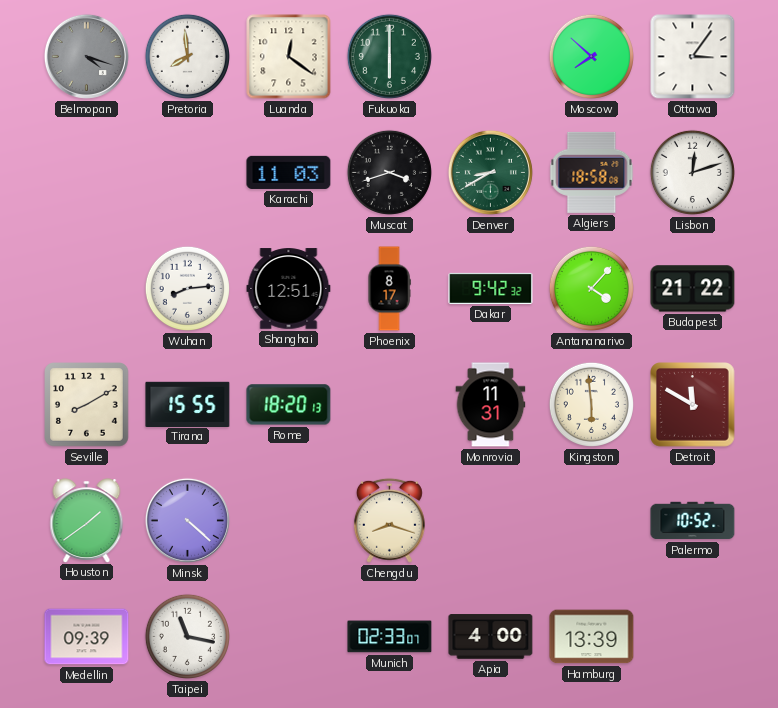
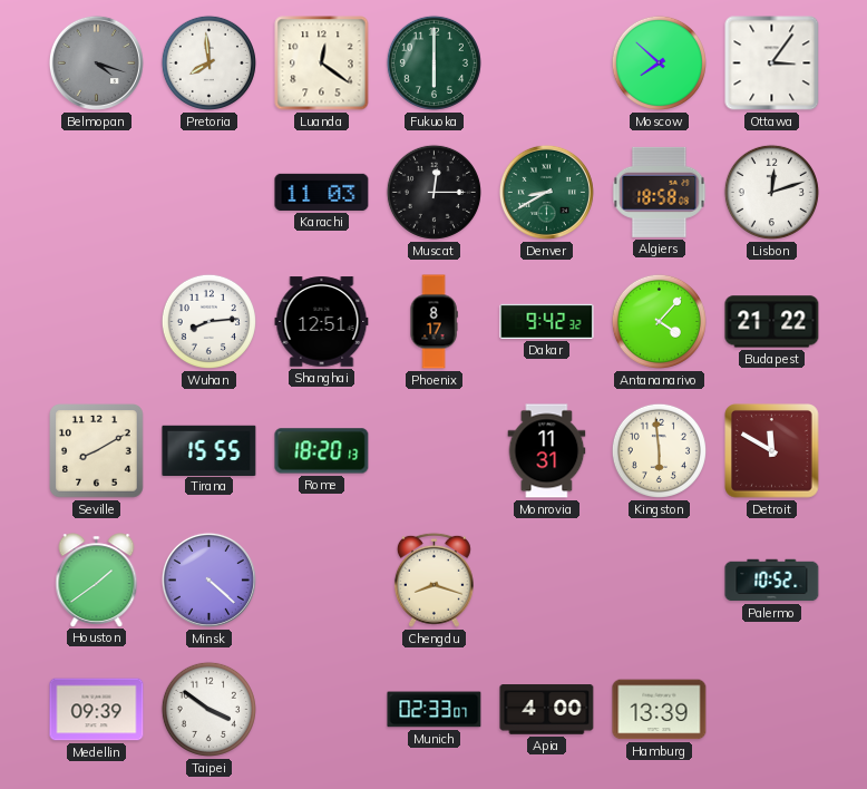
Muscat: 3:42 -> 12:15 (433, 192)
Taipei: 11:17 -> 3:51 (208, 709)
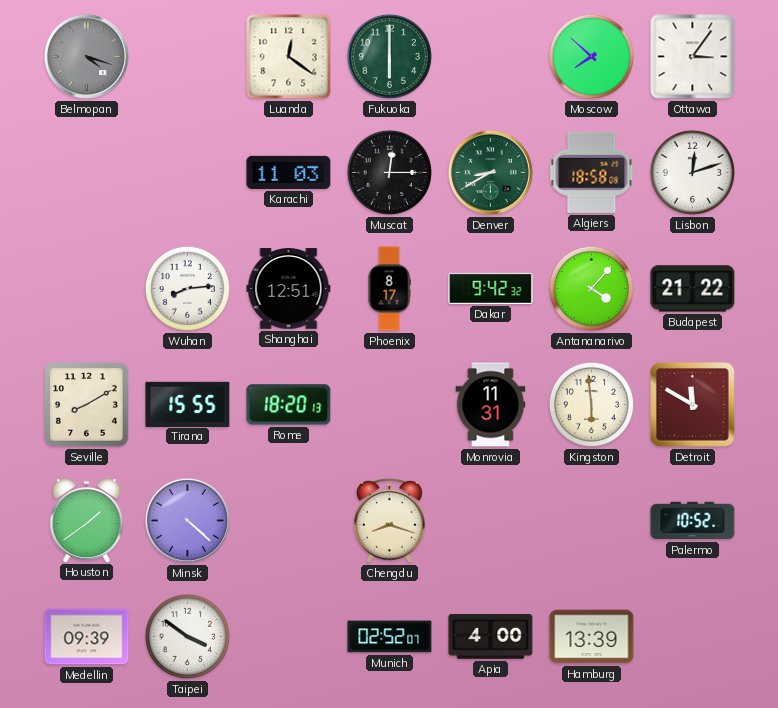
Pretoria: 7:59 -> none (208, 62)
Munich: 02:33 -> 02:52 (390, 637)
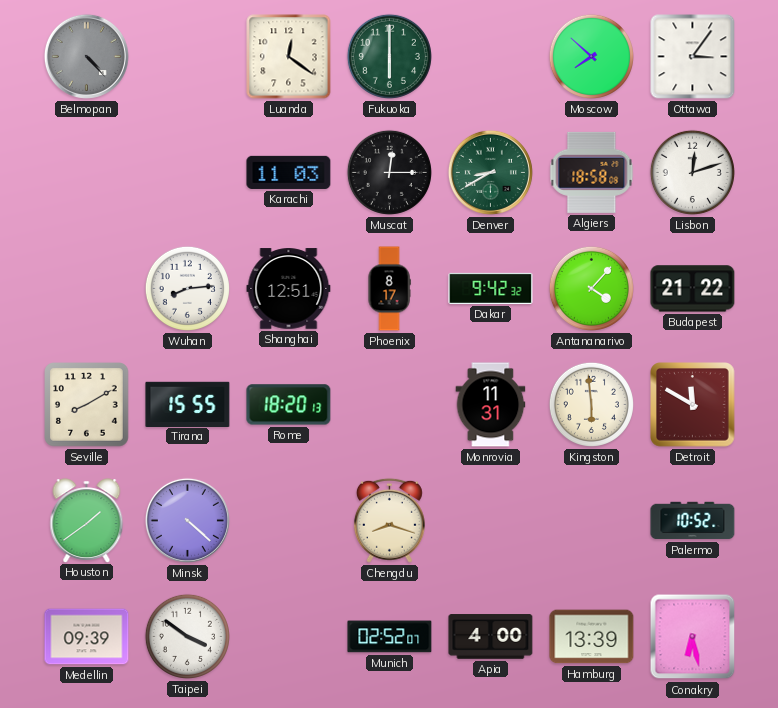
Belmopan: 4:18 -> 4:23 (86, 56)
Conakry: none -> 6:28 (693, 637)
